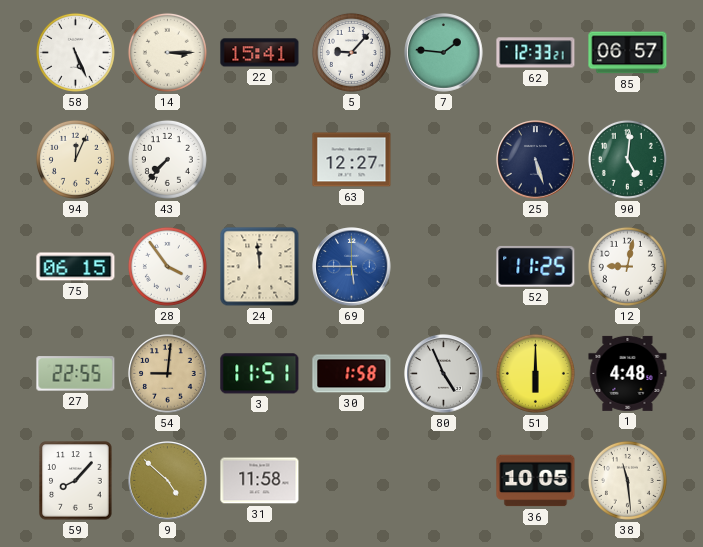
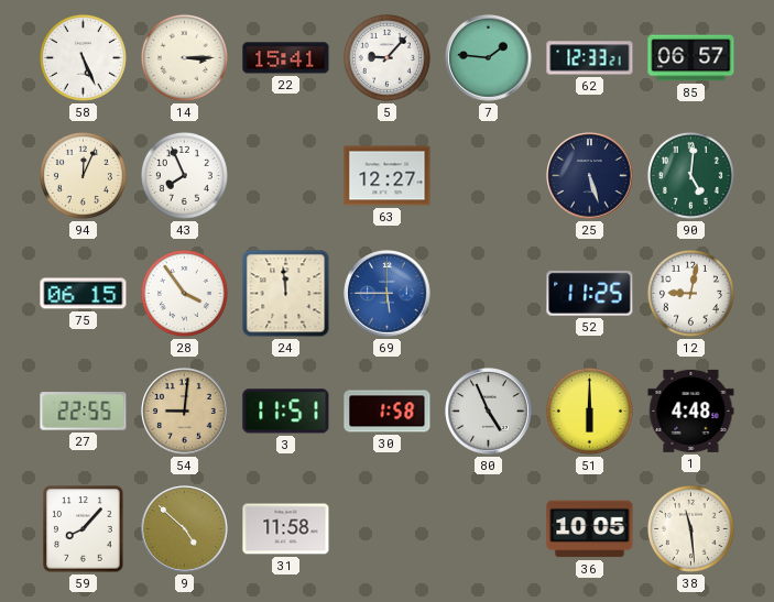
43: 7:37 -> 7:56 (184, 175)
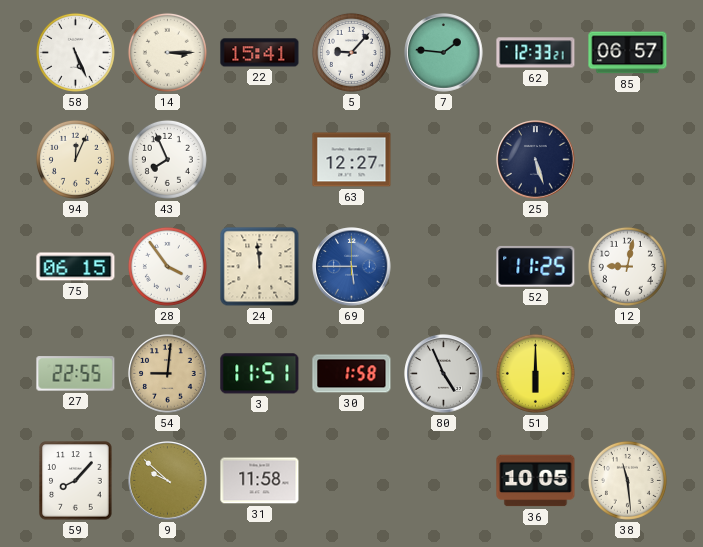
90: 5:01 -> none (690, 175)
1: 4:48 -> none (691, 411)
9: 4:52 -> 9:52 (168, 481)
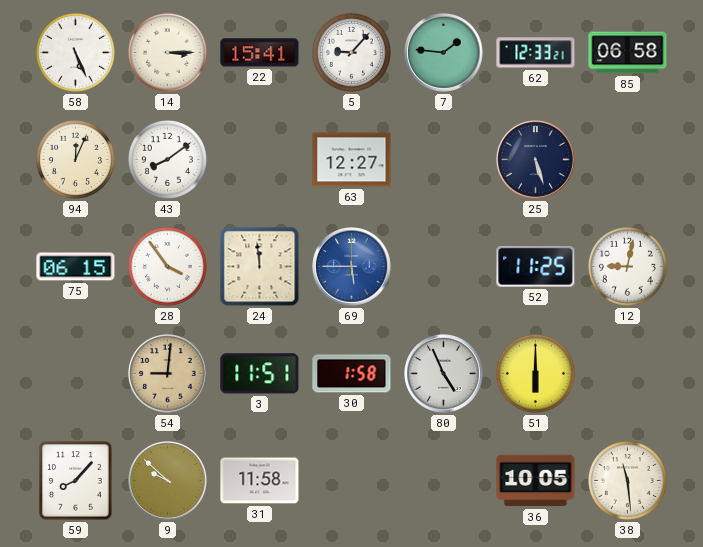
85: 06:57 -> 06:58 (628, 53)
43: 7:56 -> 8:09 (167, 159)
27: 22:55 -> none (76, 374)
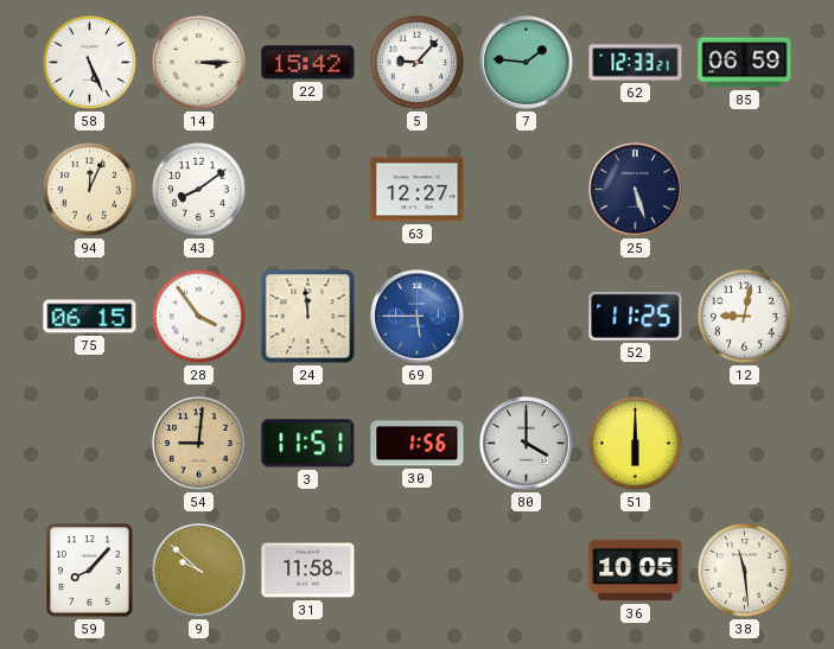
22: 15:41 -> 15:42 (308, 63)
85: 06:58 -> 06:59 (745, 63)
30: 1:58 -> 1:56 (418, 444)
80: 4:56 -> 4:00 (527, 444)
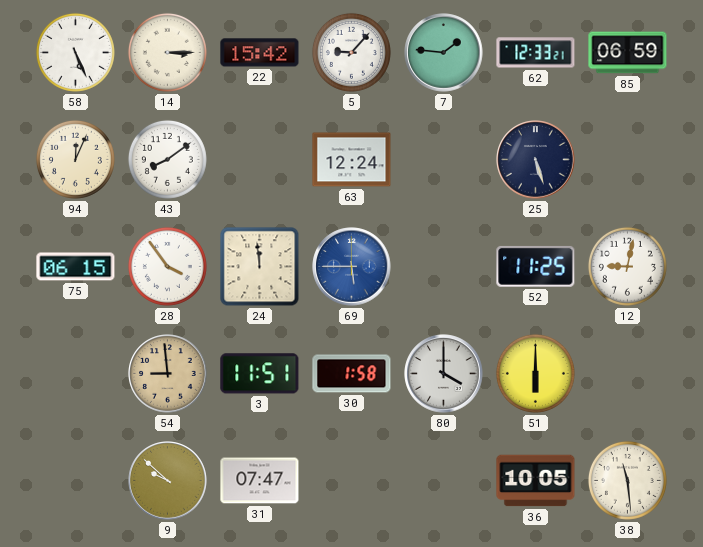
63: 12:27 -> 12:24 (352, 160)
54: 9:01 -> 8:59 (168, 374)
30: 1:56 -> 1:58 (352, 374)
59: 8:07 -> none (90, 571)
31: 11:58 -> 07:47 (260, 481)
